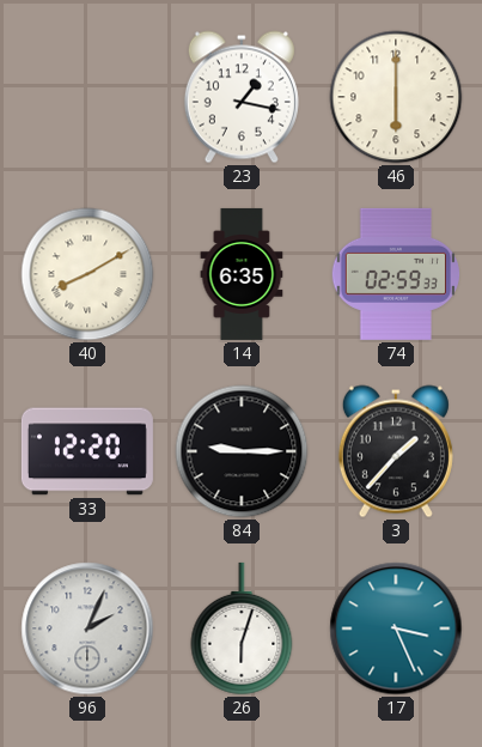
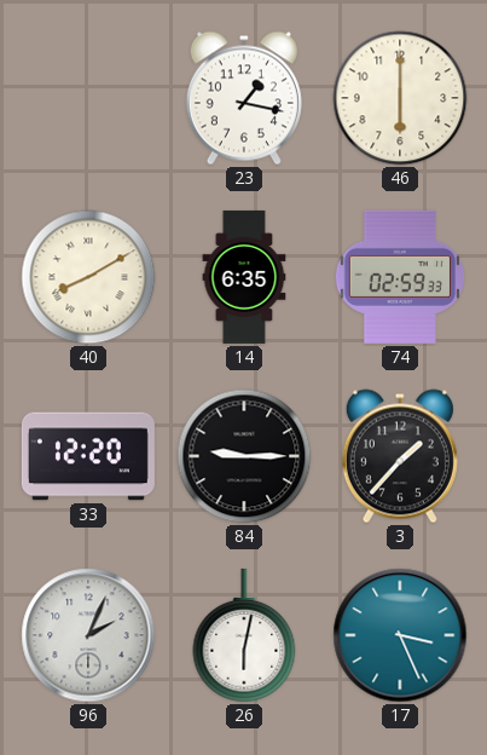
26: 6:03 -> 6:02 (244, 635)
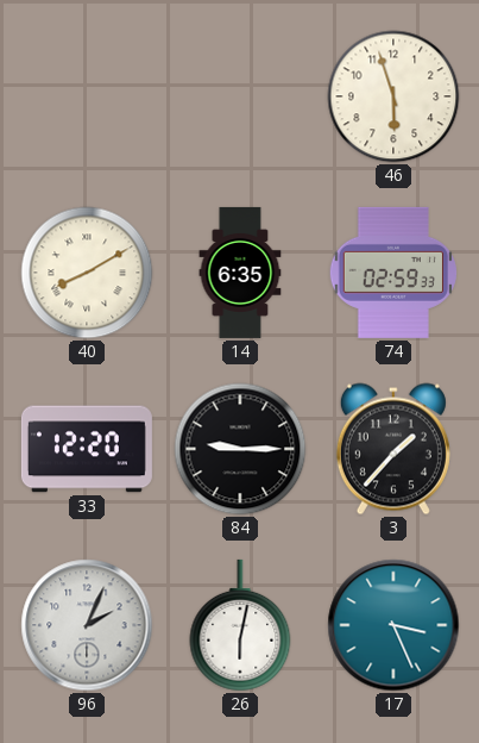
23: 1:17 -> none (244, 98)
46: 6:00 -> 5:57 (393, 96)
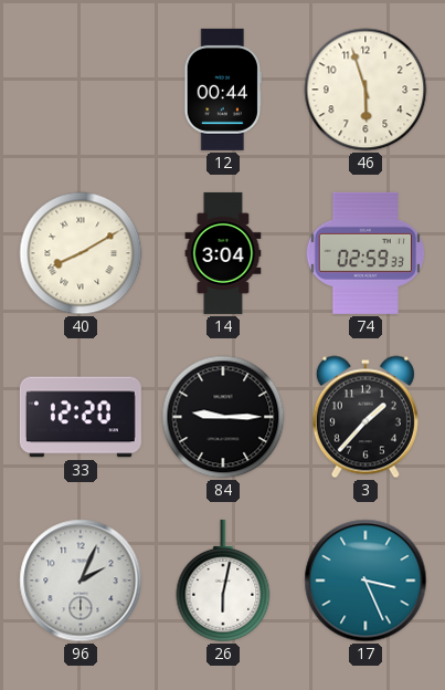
12: none -> 00:44 (223, 90)
14: 6:35 -> 3:04 (223, 253)
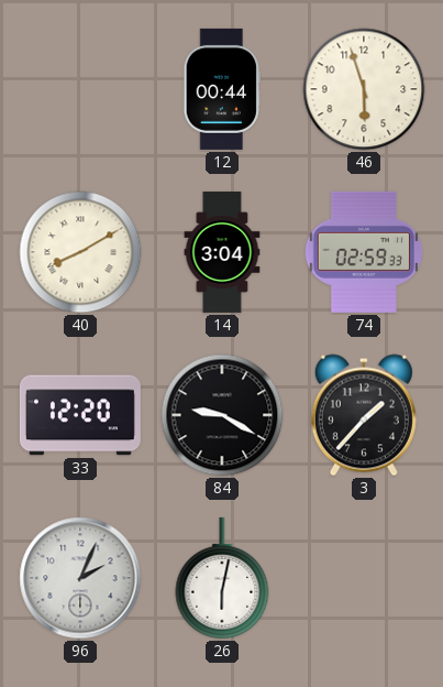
84: 9:15 -> 9:20 (222, 415)
17: 3:26 -> none (365, 581)
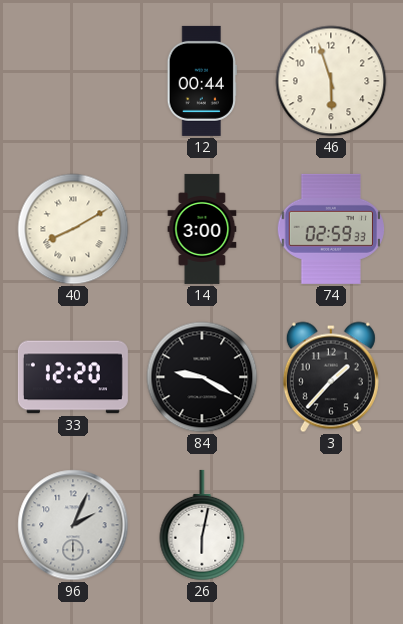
14: 3:04 -> 3:00 (202, 229)
